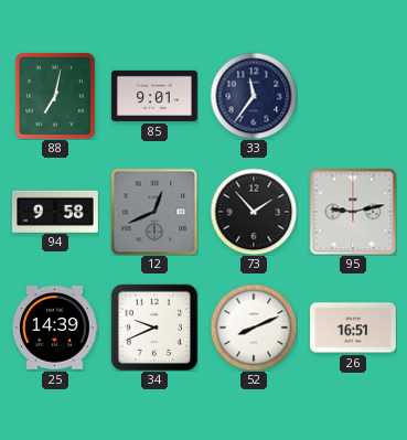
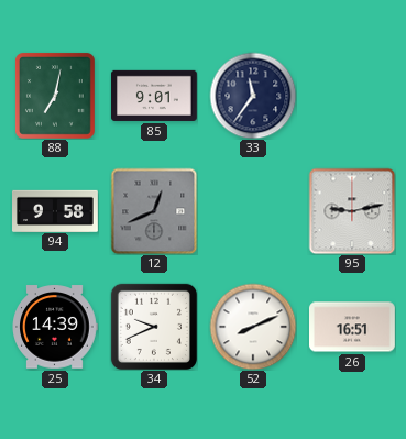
73: 1:53 -> none (254, 212)
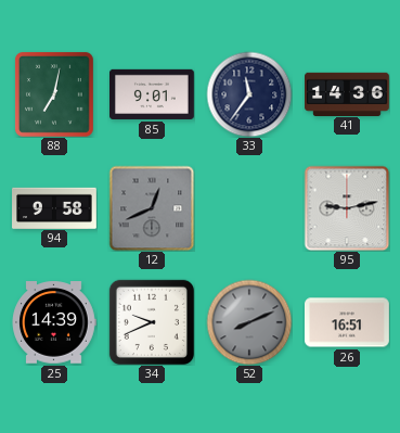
41: none -> 14:36 (348, 93)
52 dial: white -> grey (249, 322)
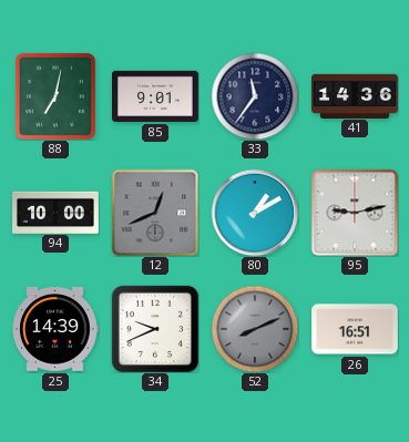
94: 9:58 -> 10:00 (57, 212)
80: none -> 1:10 (255, 213)
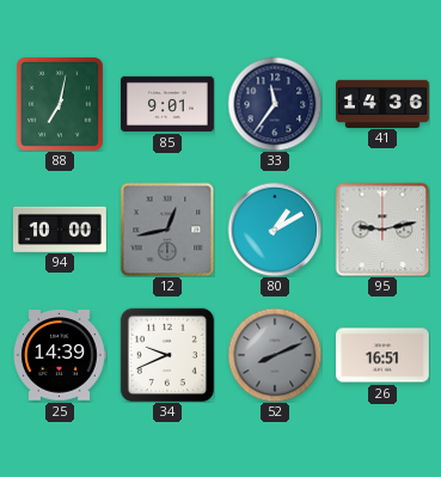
12: 12:41 -> 12:43 (167, 230)
